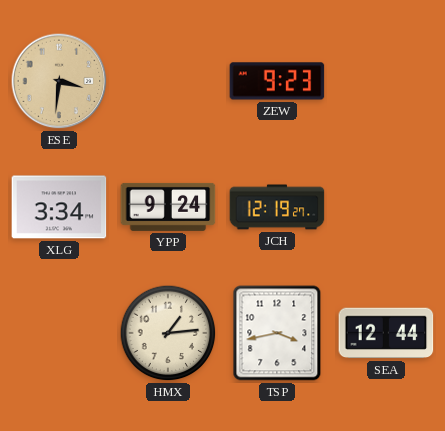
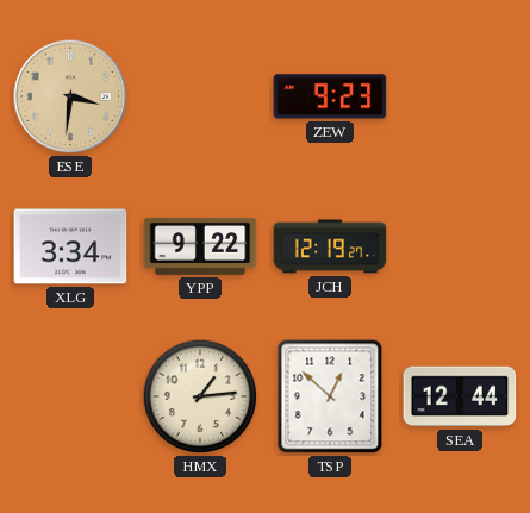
YPP: 9:24 -> 9:22 (200, 246)
TSP: 3:43 -> 12:52 (330, 396)
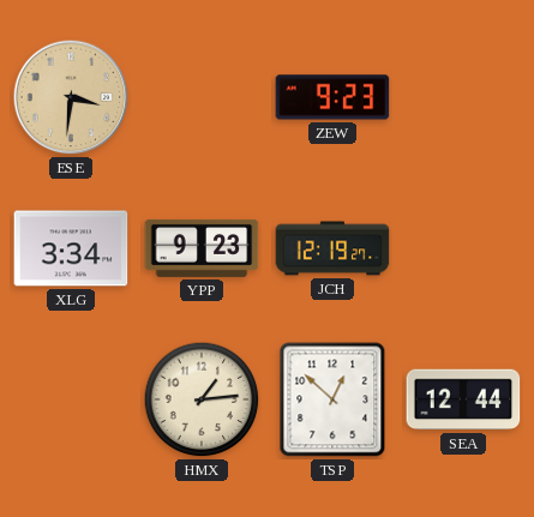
YPP: 9:22 -> 9:23 (202, 248)
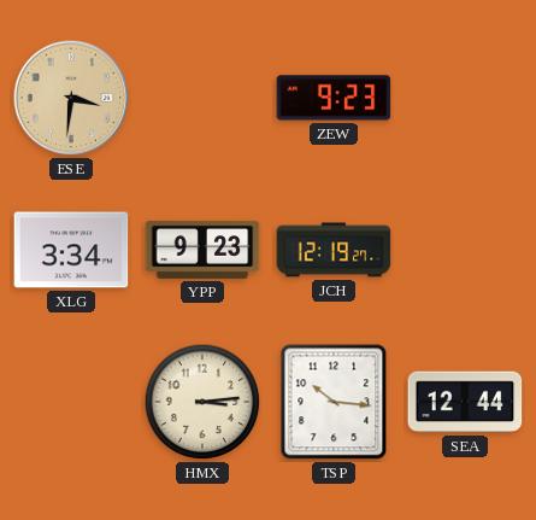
HMX: 1:14 -> 3:14 (202, 402)
TSP: 12:52 -> 10:16 (334, 402)
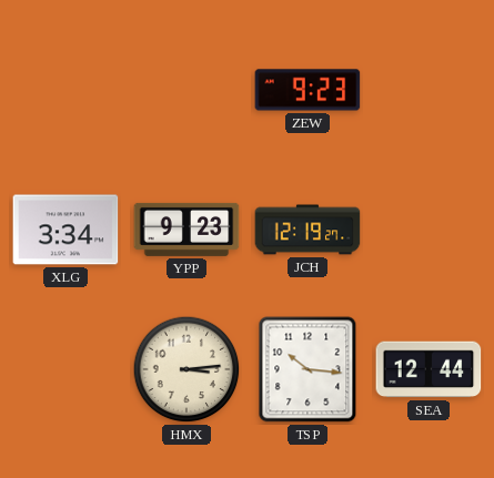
ESE: 3:31 -> none (71, 98)
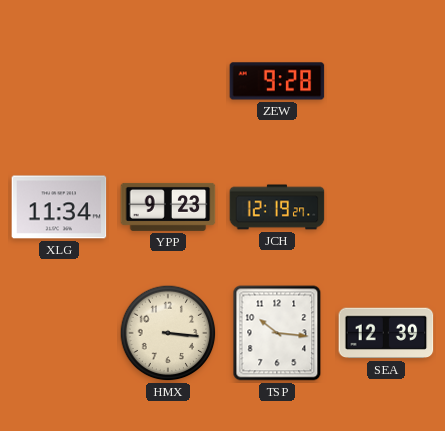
ZEW: 9:23 -> 9:28 (277, 81)
XLG: 3:34 -> 11:34 (59, 207)
HMX: 3:14 -> 3:16 (168, 333)
SEA: 12:44 -> 12:39 (386, 333)
